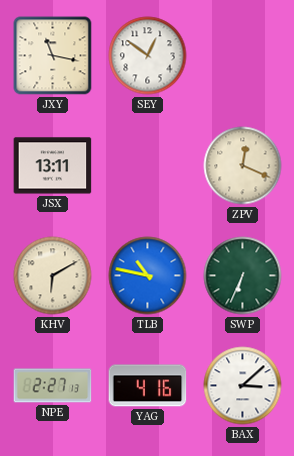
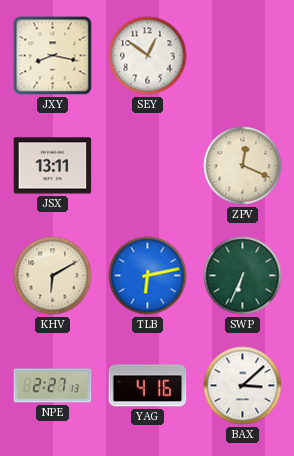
JXY: 11:17 -> 8:17 (53, 56)
TLB: 10:47 -> 6:13 (148, 276)
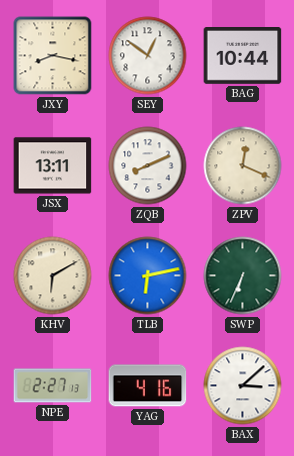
BAG: none -> 10:44 (243, 56)
ZQB: none -> 8:11 (148, 166)
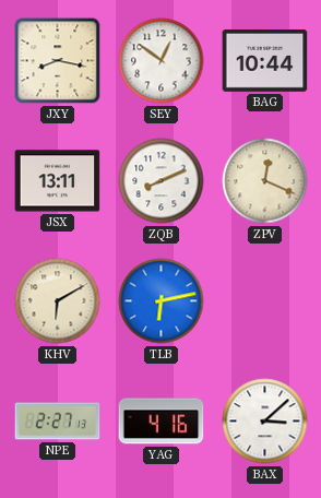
SWP: 6:34 -> none (243, 276)
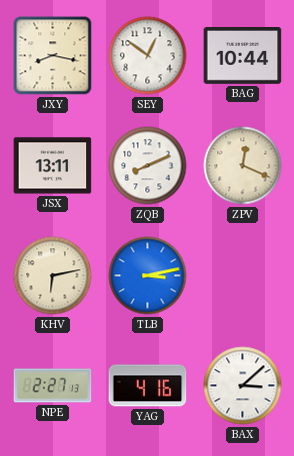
KHV: 6:10 -> 6:13 (53, 276)
TLB: 6:13 -> 3:13 (148, 276)
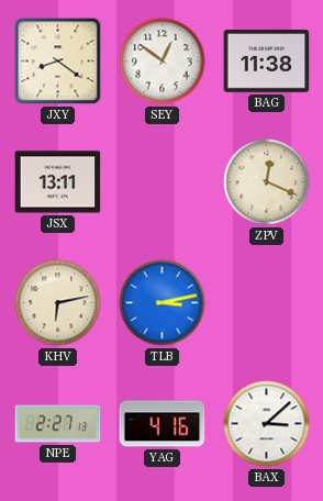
JXY: 8:17 -> 8:21 (58, 62)
BAG: 10:44 -> 11:38 (267, 62)
ZQB: 8:11 -> none (148, 166)
